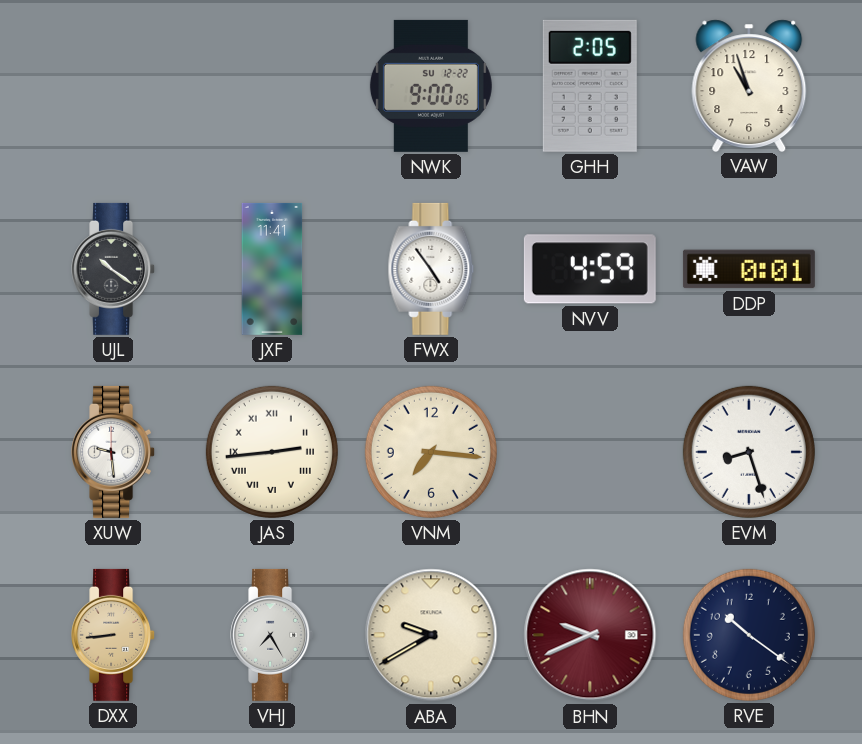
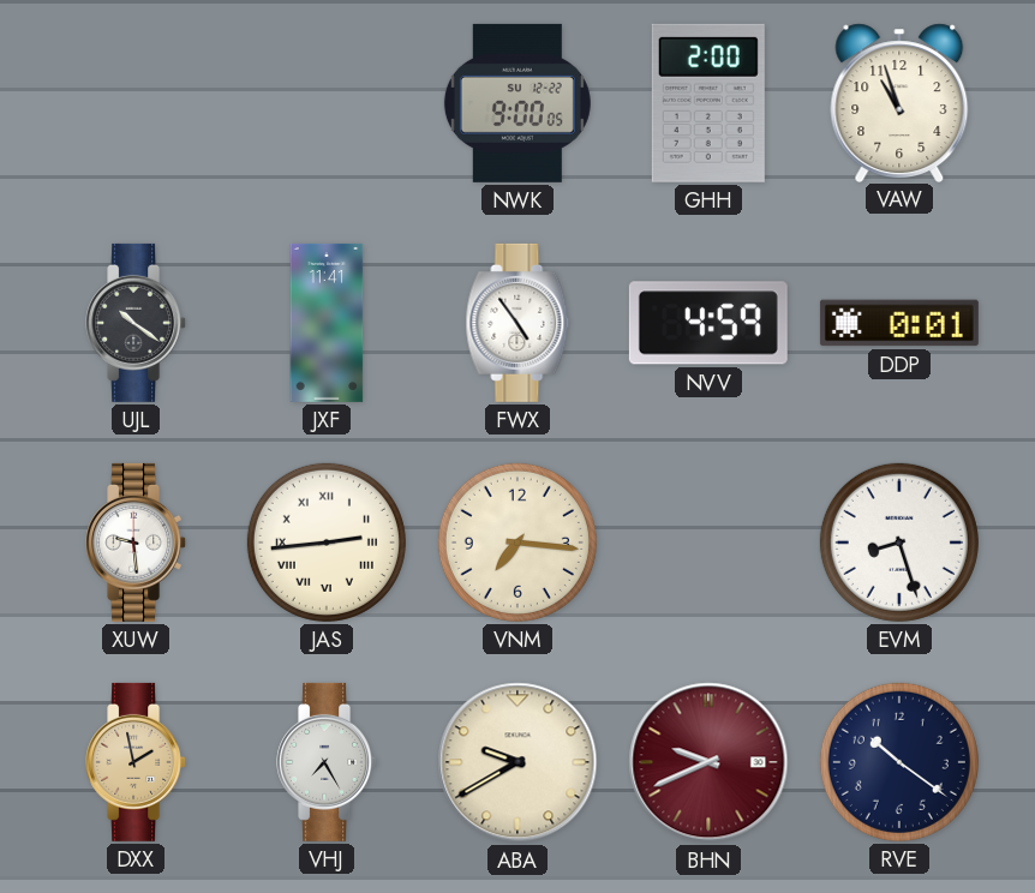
GHH: 2:05 -> 2:00 (708, 103)
DXX: 8:44 -> 1:58 (137, 762)
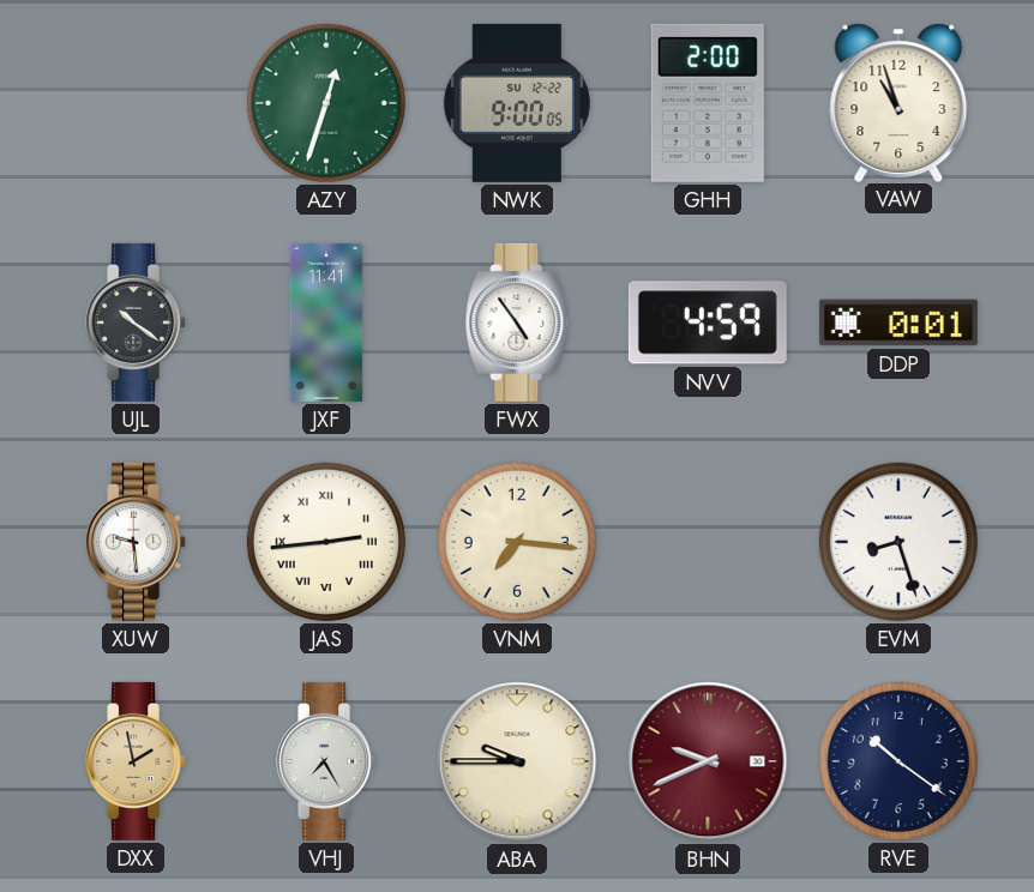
AZY: none -> 12:33 (326, 103)
ABA: 9:40 -> 9:45 (517, 761)
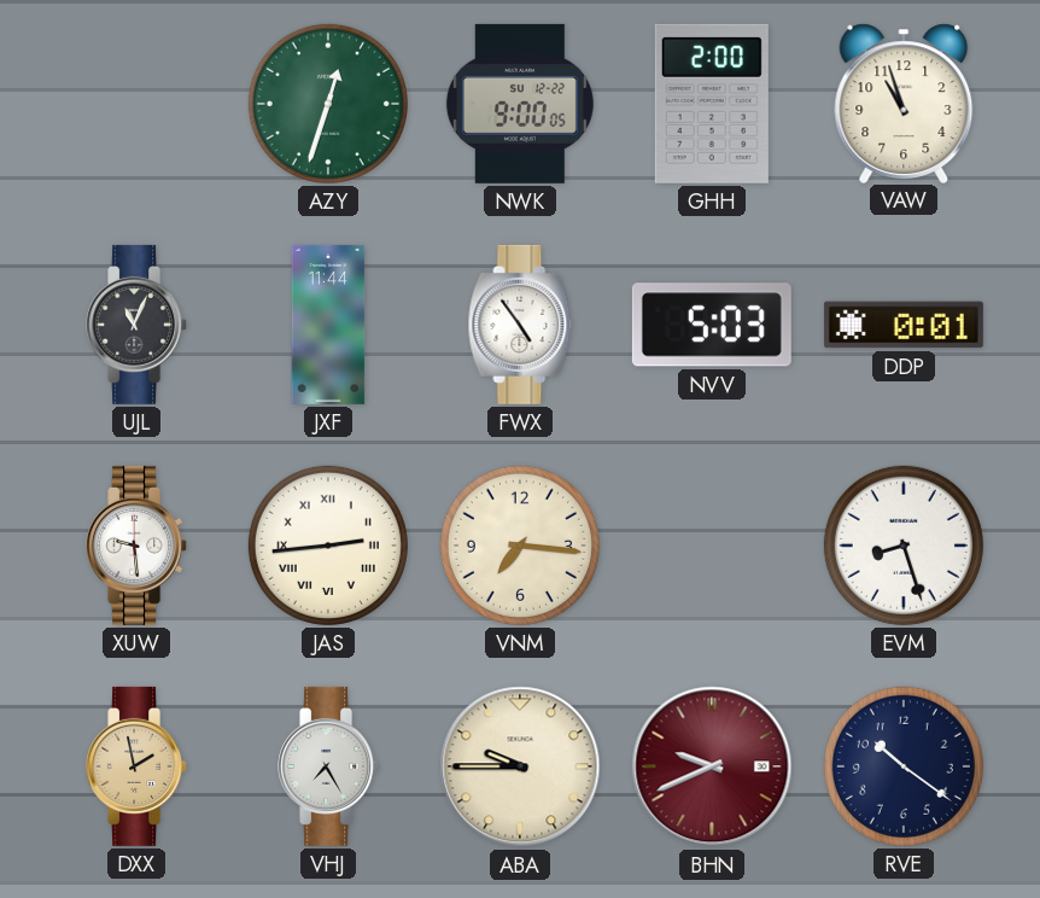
UJL: 10:21 -> 11:04 (138, 325)
JXF: 11:41 -> 11:44 (328, 325)
NVV: 4:59 -> 5:03 (712, 325)
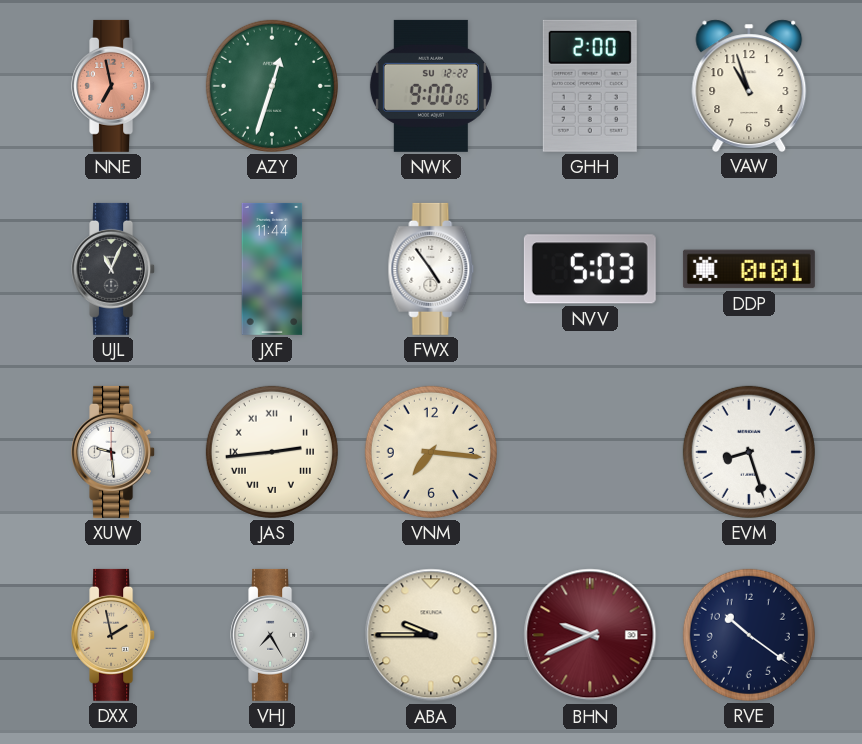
NNE: none -> 6:58 (114, 86)
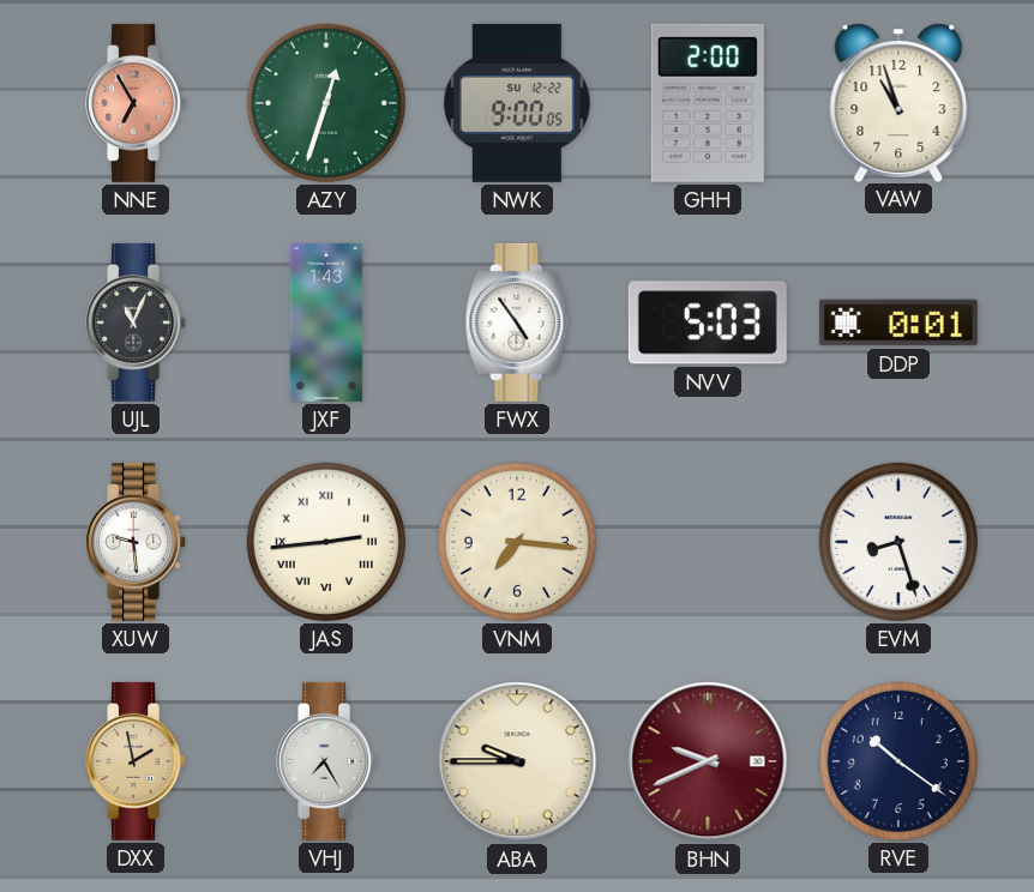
NNE: 6:58 -> 6:55 (137, 103)
JXF: 11:44 -> 1:43 (326, 323)
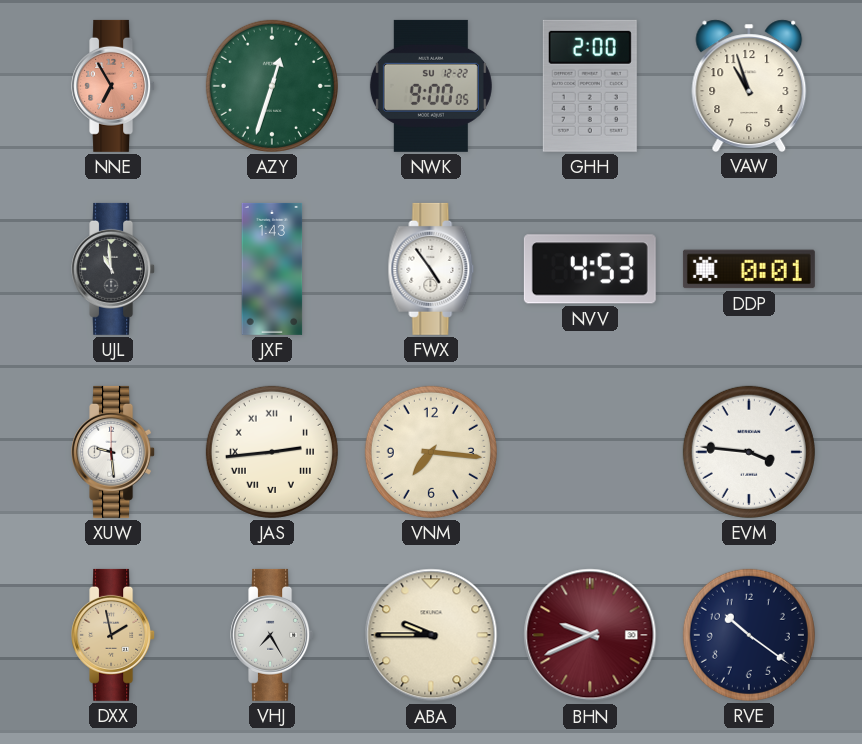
UJL: 11:04 -> 10:59 (114, 269)
NVV: 5:03 -> 4:53 (590, 269)
EVM: 8:27 -> 3:46 (749, 452)
